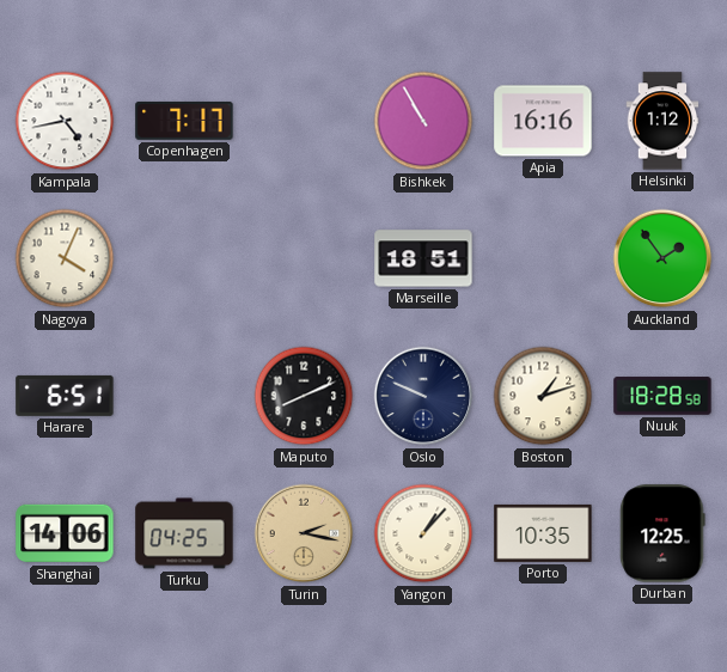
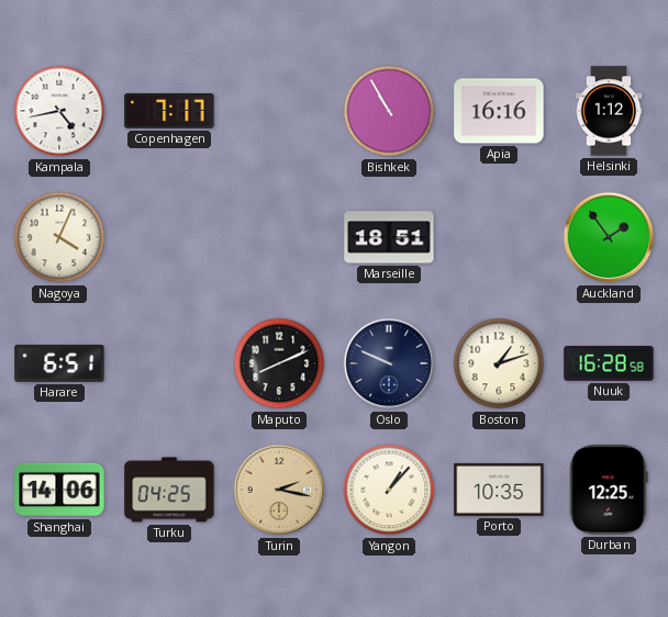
Nuuk: 18:28 -> 16:28 (609, 363)
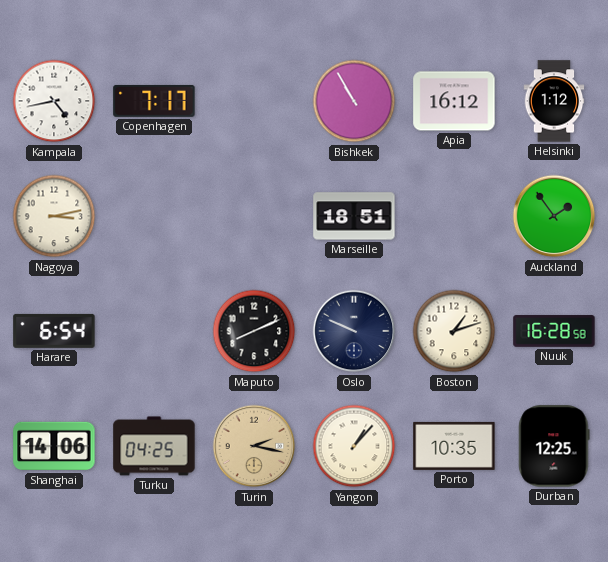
Apia: 16:16 -> 16:12 (454, 101)
Nagoya: 4:04 -> 3:13 (54, 216)
Harare: 6:51 -> 6:54 (54, 331)
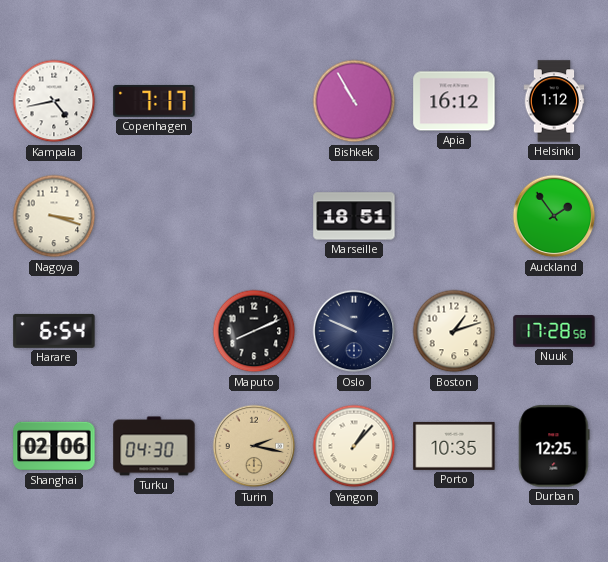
Nagoya: 3:13 -> 3:18 (54, 216)
Nuuk: 16:28 -> 17:28 (554, 331)
Shanghai: 14:06 -> 02:06 (54, 446)
Turku: 04:25 -> 04:30 (154, 446)
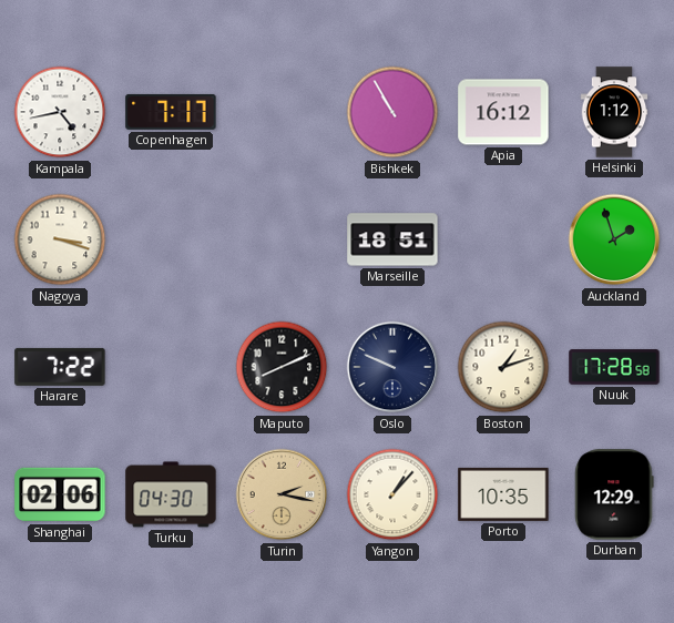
Auckland: 1:54 -> 1:57 (614, 239)
Harare: 6:54 -> 7:22 (60, 367)
Durban: 12:25 -> 12:29 (614, 494)
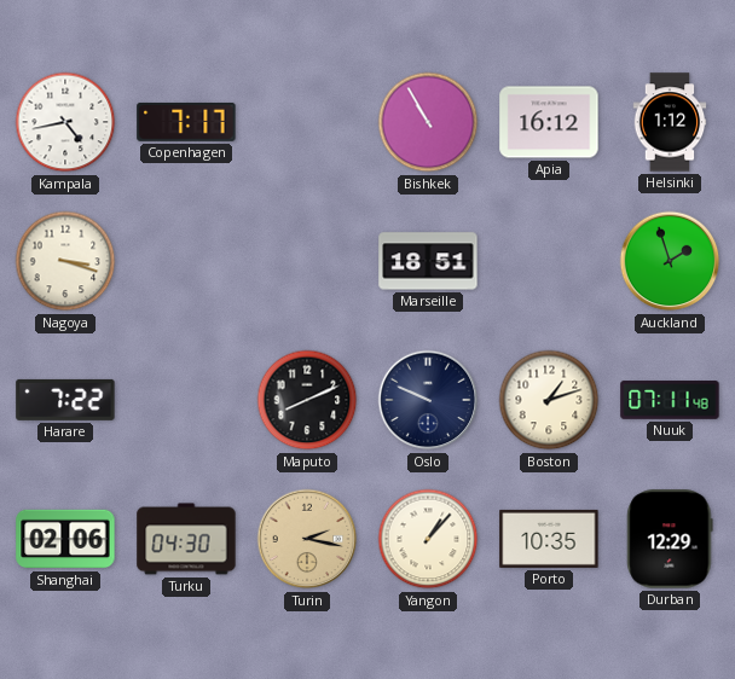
Nuuk: 17:28 -> 07:11 (670, 400)
